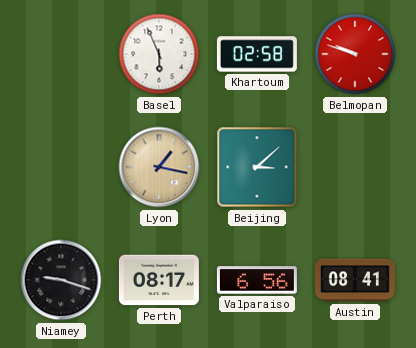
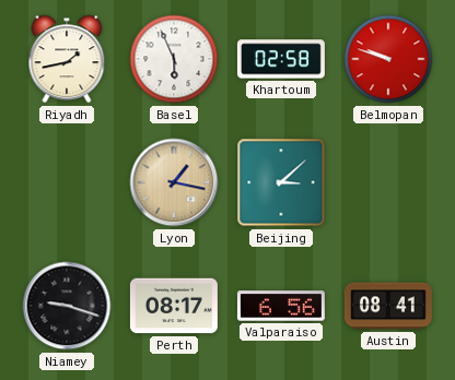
Riyadh: none -> 1:43 (67, 59)
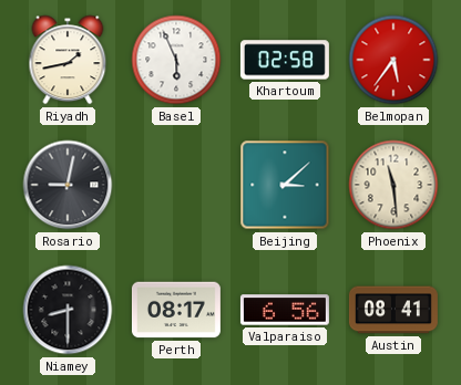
Belmopan: 9:48 -> 5:36 (393, 60)
Rosario: none -> 9:02 (68, 185)
Lyon: 1:17 -> none (174, 182)
Phoenix: none -> 11:29 (393, 185)
Niamey: 9:18 -> 8:30 (68, 310)
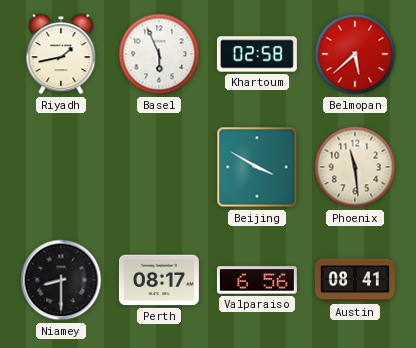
Belmopan: 5:36 -> 5:38 (355, 54)
Rosario: 9:02 -> none (68, 185)
Beijing: 3:08 -> 3:50 (257, 167)
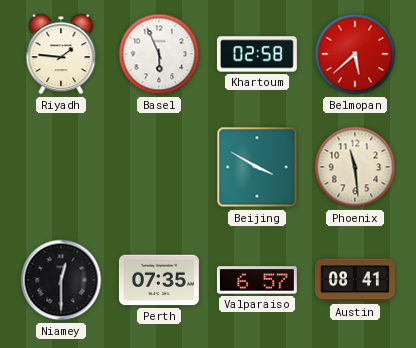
Riyadh: 1:43 -> 1:46 (61, 54)
Niamey: 8:30 -> 12:30 (61, 280)
Perth: 08:17 -> 07:35 (159, 280)
Valparaiso: 6:56 -> 6:57 (257, 280)
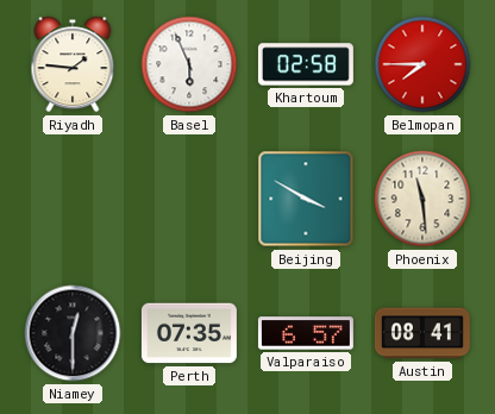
Belmopan: 5:38 -> 7:45 (422, 64)
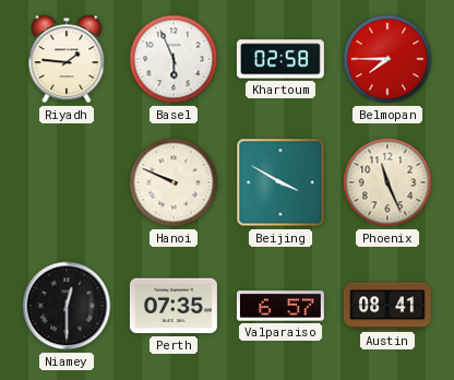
Hanoi: none -> 9:49 (174, 182)
Phoenix: 11:29 -> 11:26 (387, 182)
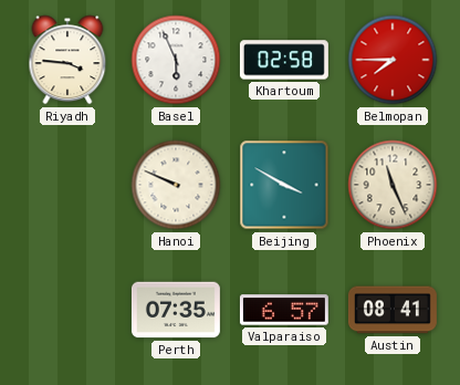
Riyadh: 1:46 -> 3:46 (67, 60)
Niamey: 12:30 -> none (67, 306)
